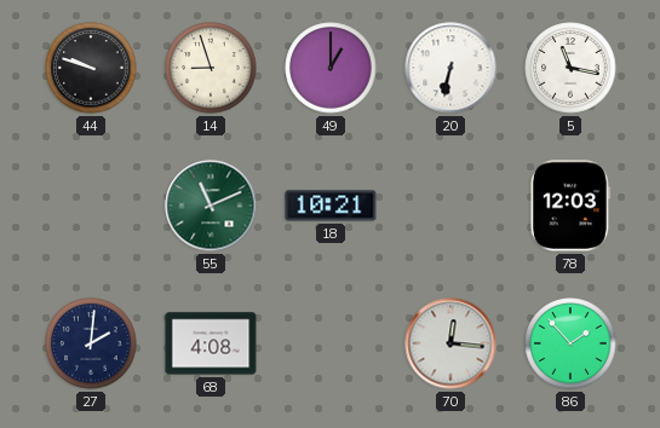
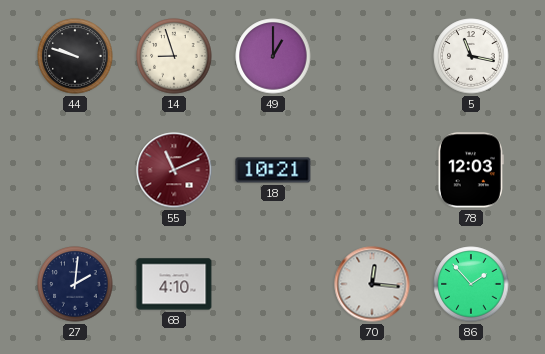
20: 6:32 -> none (450, 68)
55 dial: green -> burgundy (174, 170)
68: 4:08 -> 4:10 (174, 284)
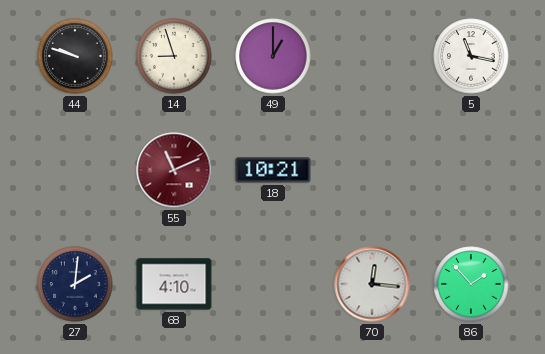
78: 12:03 -> none (471, 170)
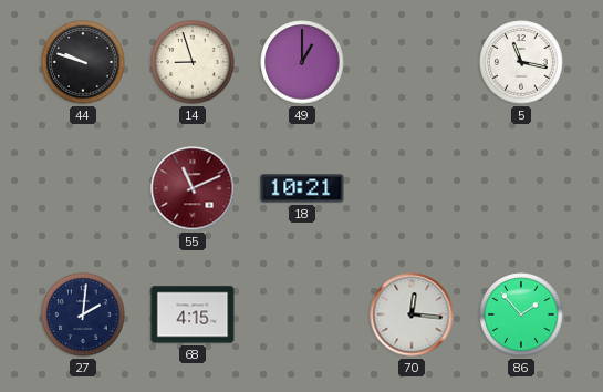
68: 4:10 -> 4:15 (193, 314)
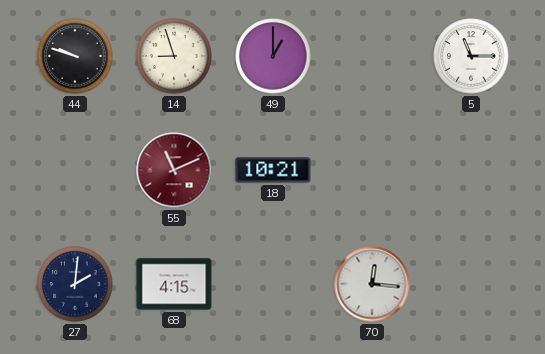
5: 11:17 -> 11:15 (471, 56)
86: 1:53 -> none (521, 314)
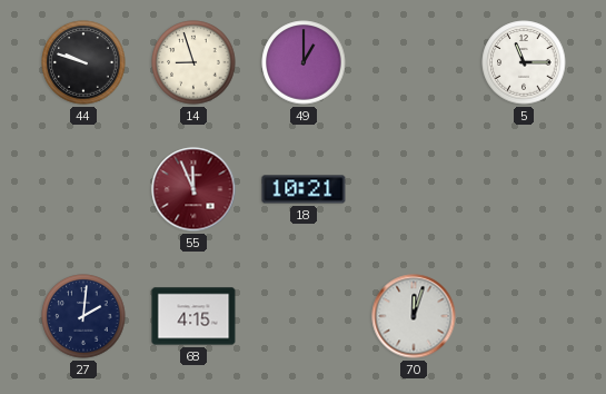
55: 11:11 -> 11:56 (193, 189)
70: 12:16 -> 12:03 (414, 316)
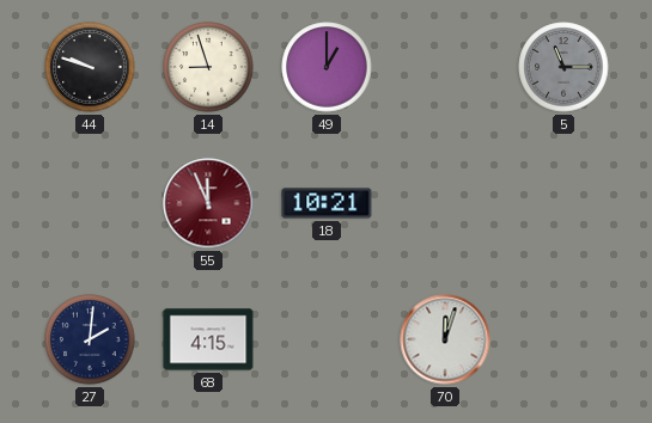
5 dial: white -> grey (563, 67)
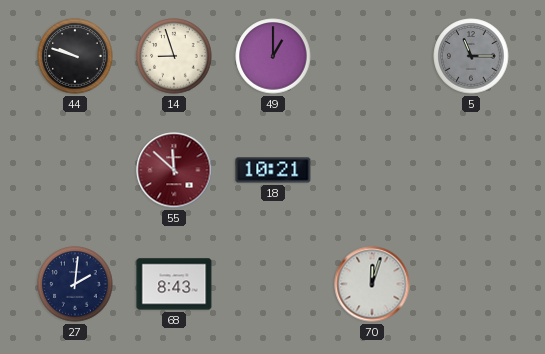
55: 11:56 -> 11:52 (174, 170)
68: 4:15 -> 8:43 (174, 284)
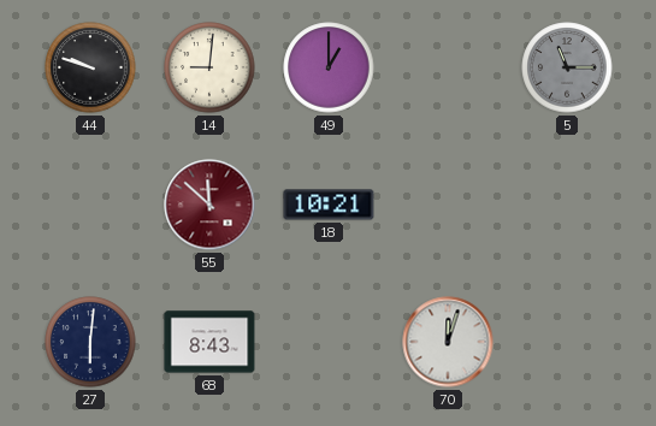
14: 8:57 -> 9:01 (209, 67)
27: 2:01 -> 6:01 (90, 342)
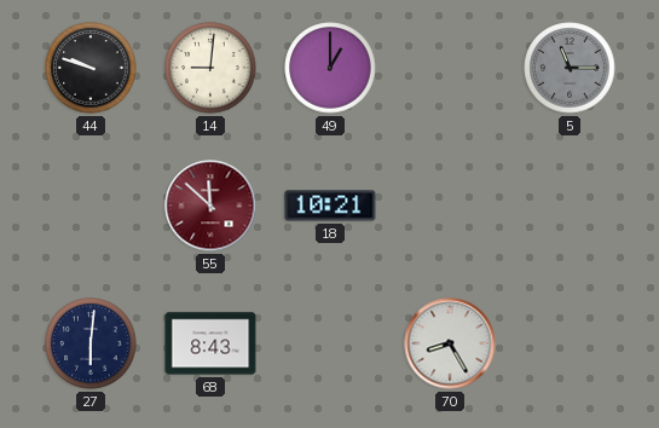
70: 12:03 -> 8:25 (450, 343)
